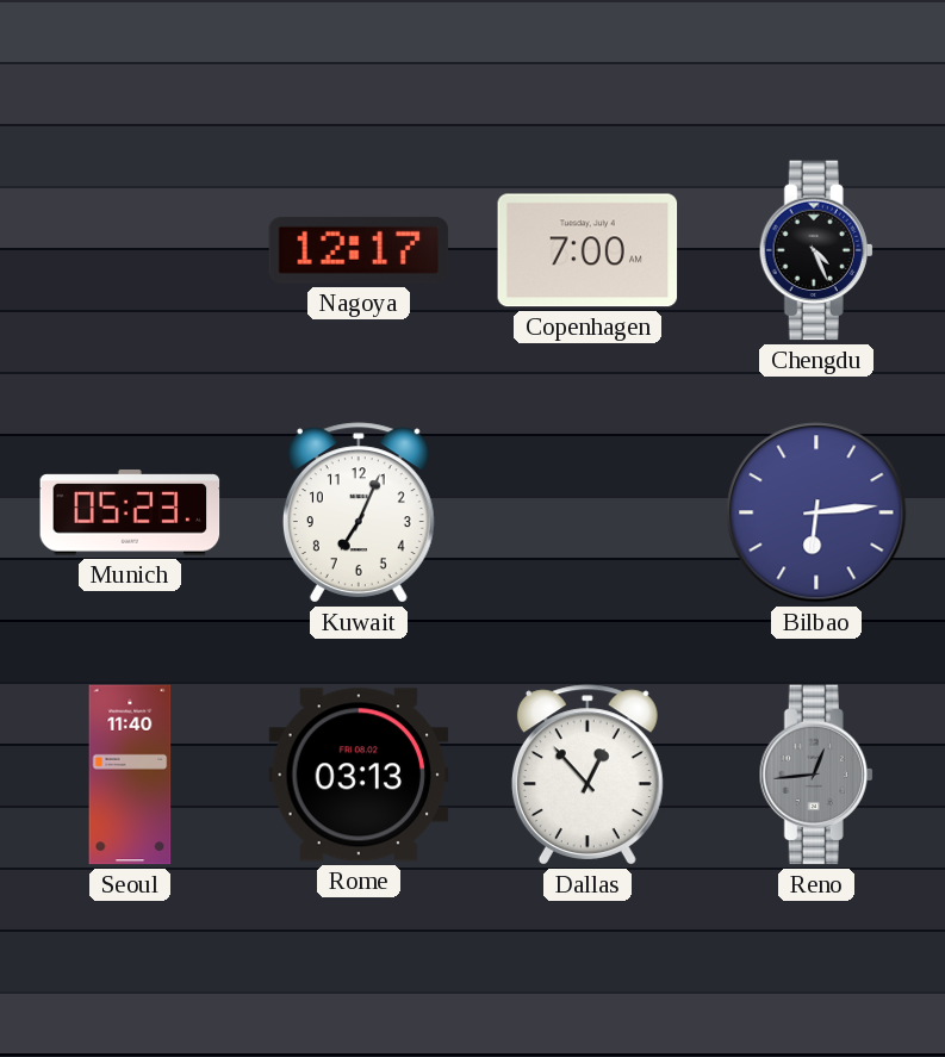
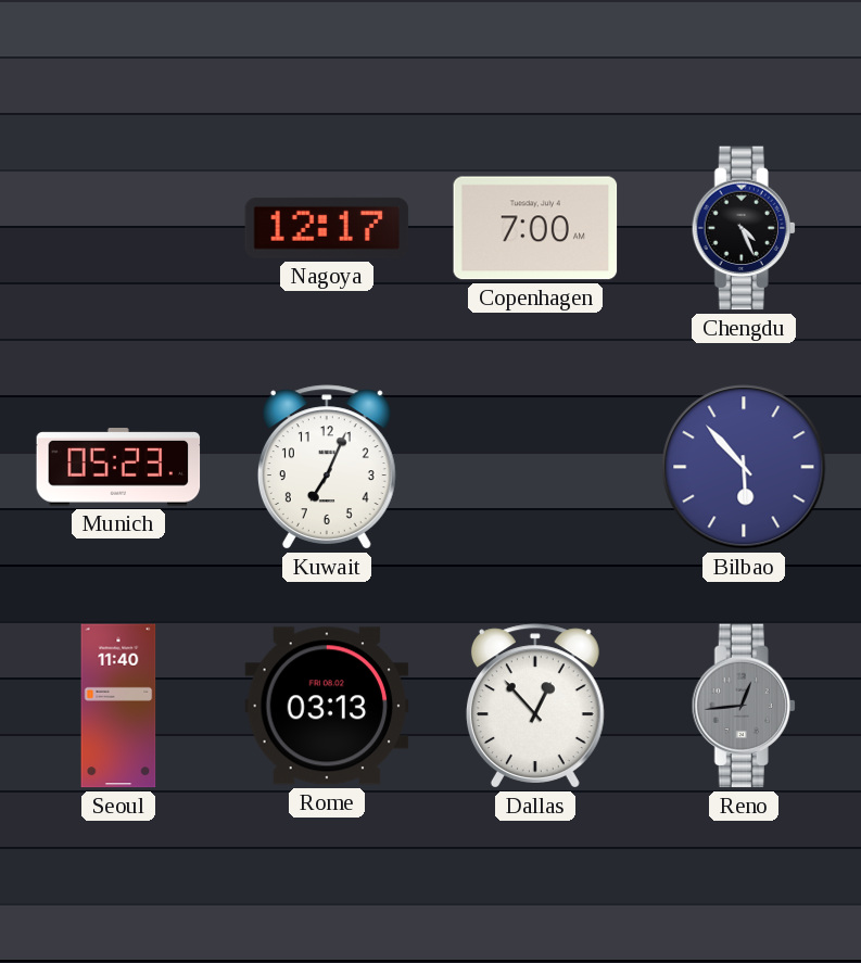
Bilbao: 6:14 -> 5:53 (744, 467)
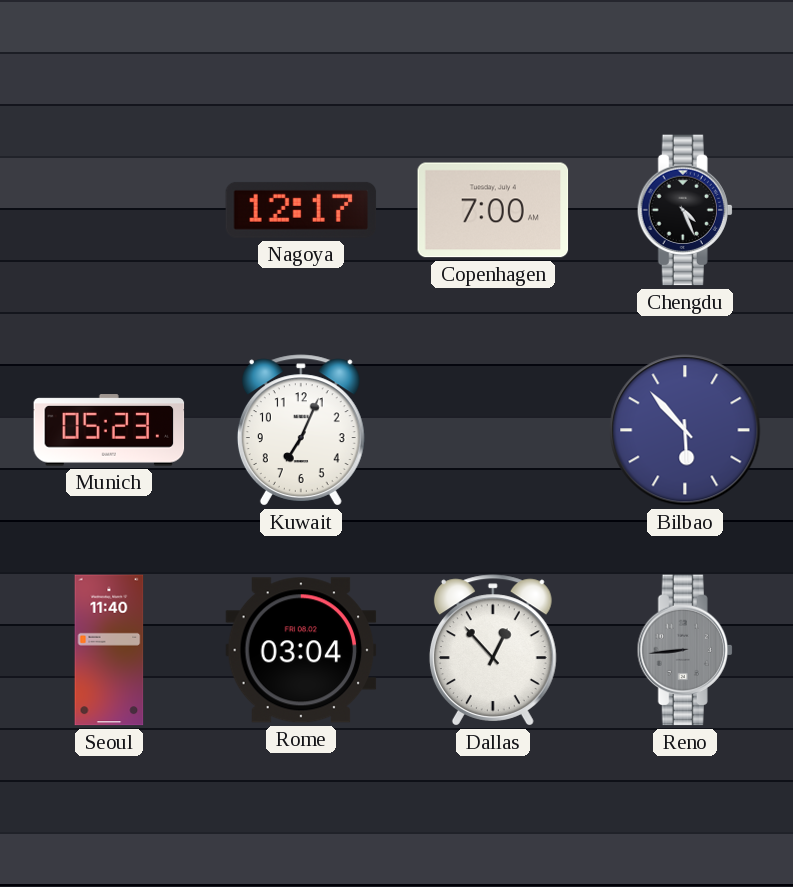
Rome: 03:13 -> 03:04 (301, 650)
Reno: 12:44 -> 8:44 (685, 650)
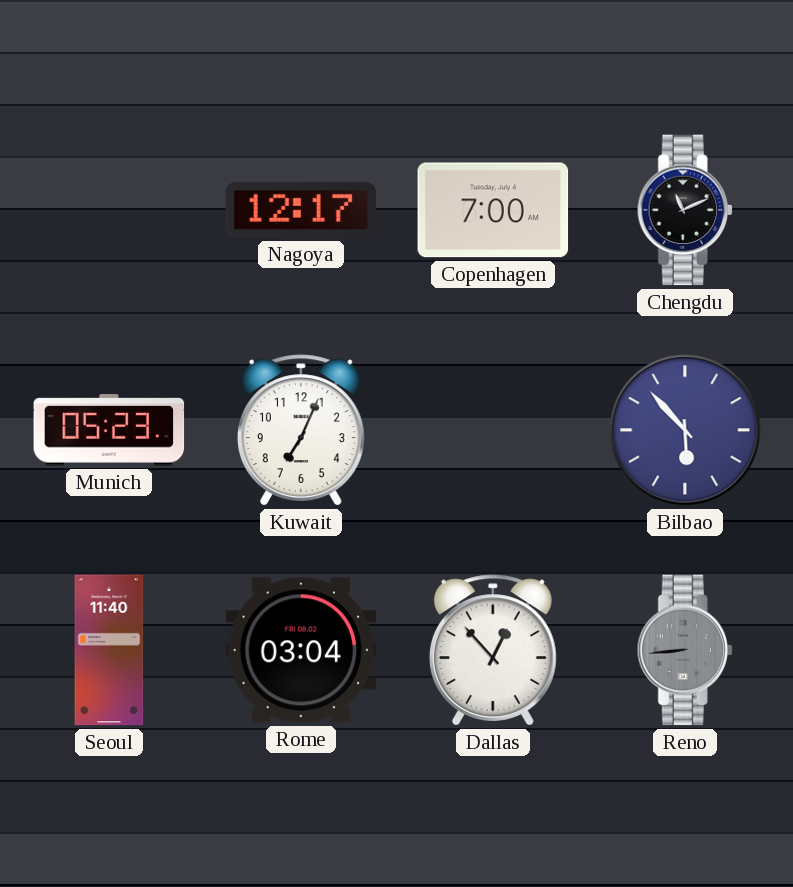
Chengdu: 4:26 -> 11:11 (685, 210)
